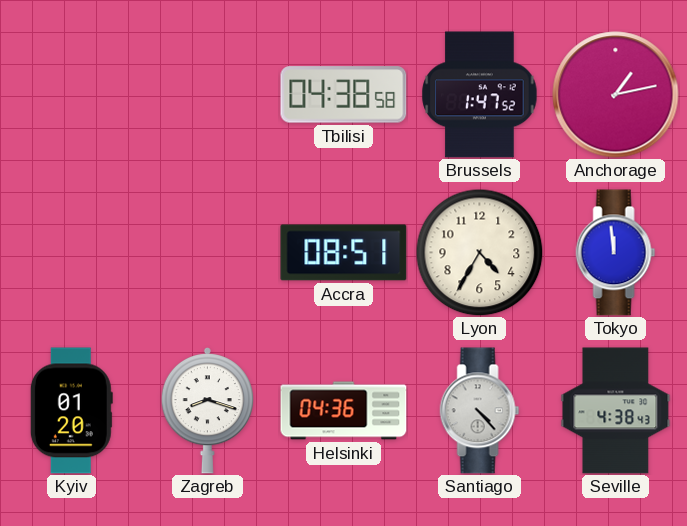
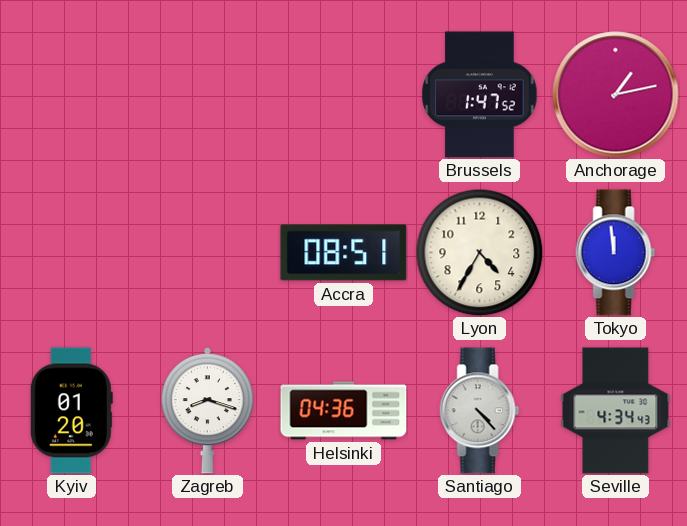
Tbilisi: 04:38 -> none (344, 95)
Seville: 4:38 -> 4:34 (616, 411)
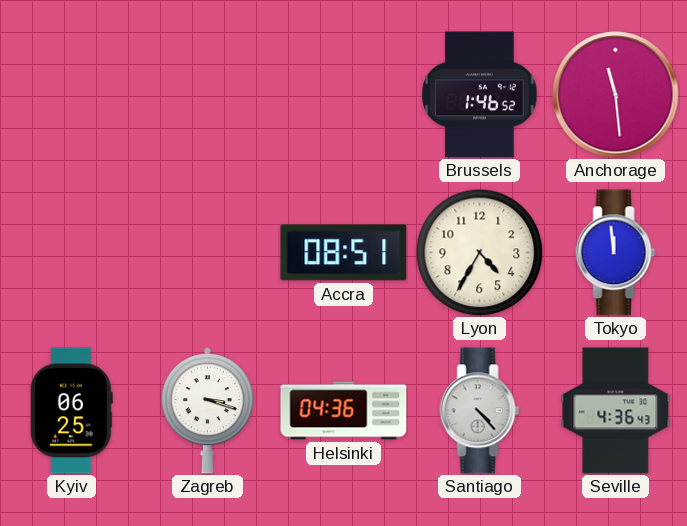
Brussels: 1:47 -> 1:46 (480, 95)
Anchorage: 1:13 -> 11:29 (616, 95)
Kyiv: 01:20 -> 06:25 (71, 411)
Zagreb: 8:18 -> 3:18 (207, 411)
Seville: 4:34 -> 4:36 (616, 411)
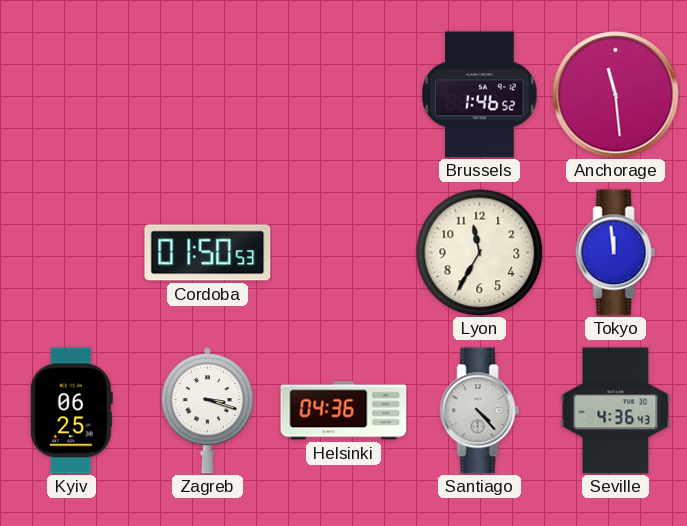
Cordoba: none -> 01:50 (208, 253)
Accra: 08:51 -> none (344, 253)
Lyon: 4:35 -> 11:35 (479, 252)
